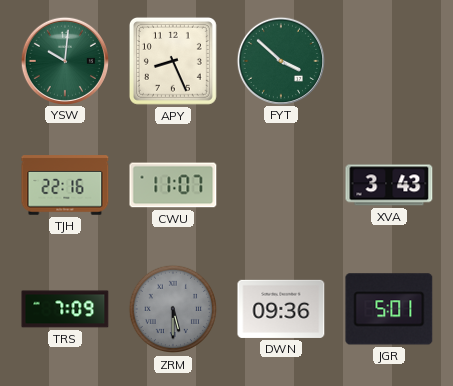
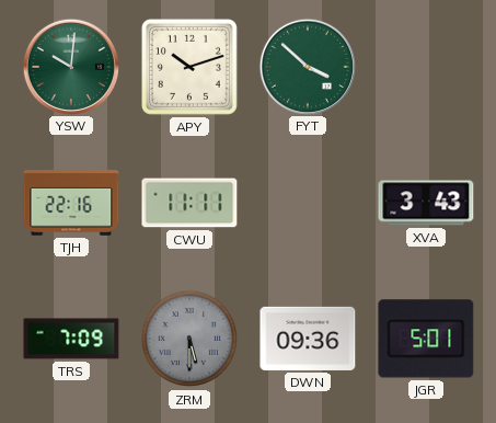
APY: 8:26 -> 10:12 (189, 67)
CWU: 11:07 -> 11:11 (189, 203)
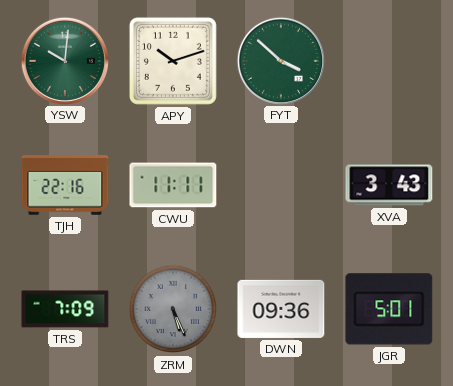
ZRM: 5:30 -> 5:26 (173, 309)
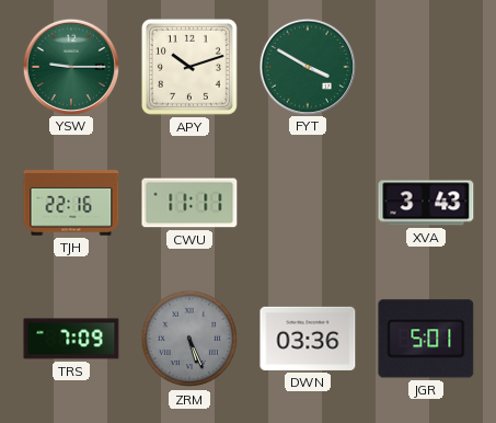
YSW: 10:01 -> 9:15 (70, 66)
FYT: 3:52 -> 3:50 (307, 66)
DWN: 09:36 -> 03:36 (308, 339)
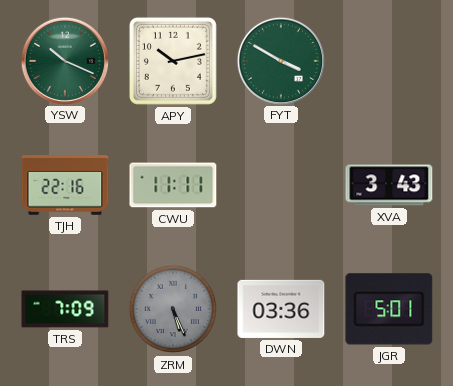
YSW: 9:15 -> 10:19 (64, 60)
APY: 10:12 -> 10:13 (173, 61)
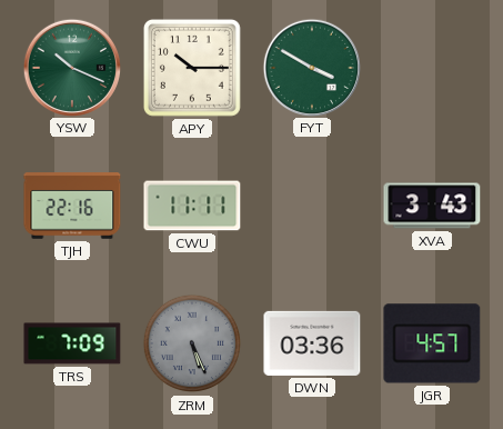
APY: 10:13 -> 10:15 (192, 68)
JGR: 5:01 -> 4:57 (432, 343)
